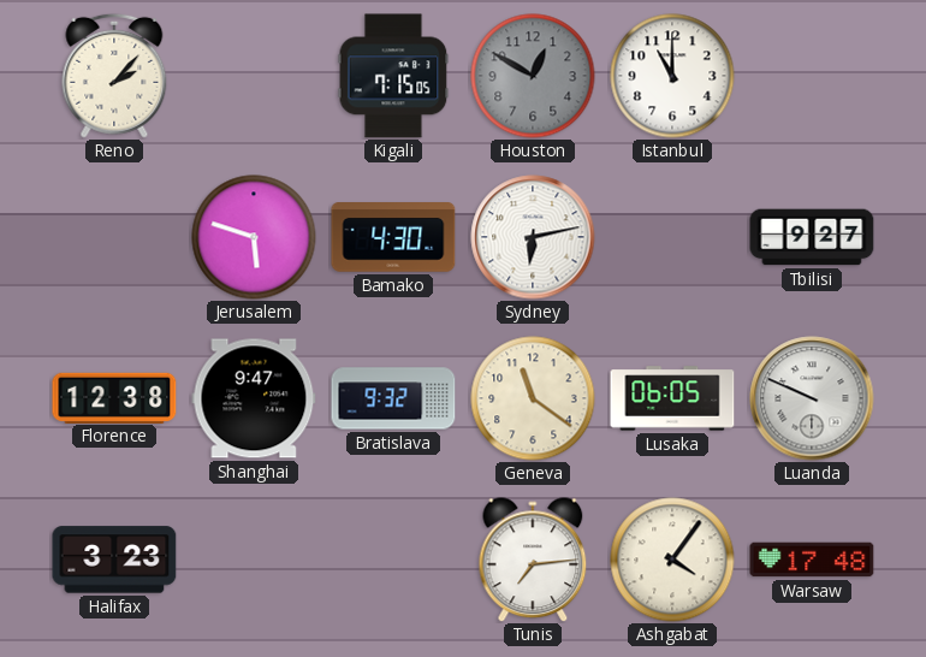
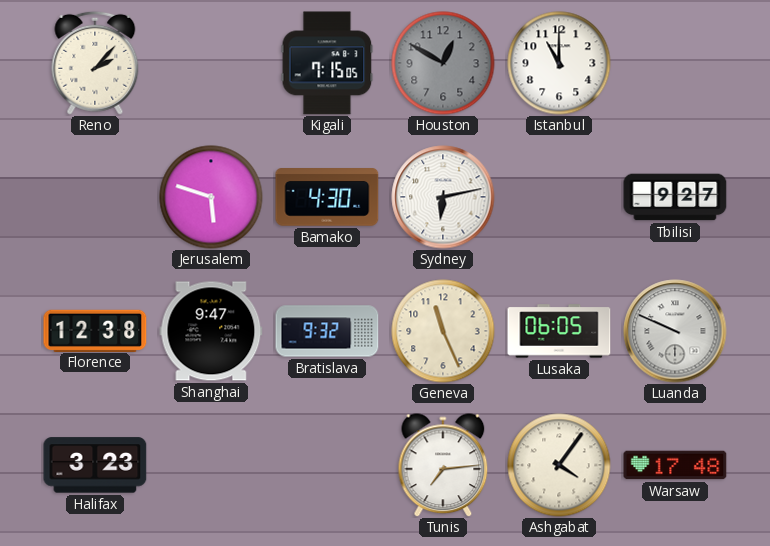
Geneva: 11:21 -> 11:26 (443, 331)
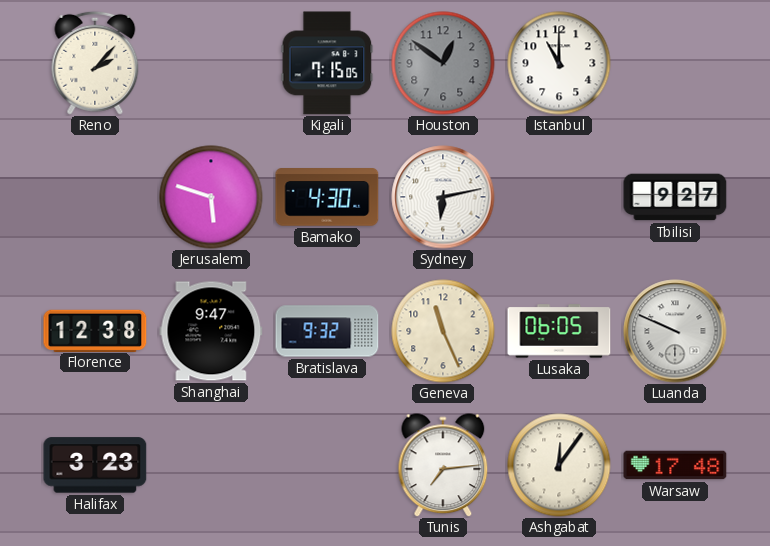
Houston: 12:50 -> 12:51 (443, 63)
Ashgabat: 4:06 -> 12:06 (559, 465)
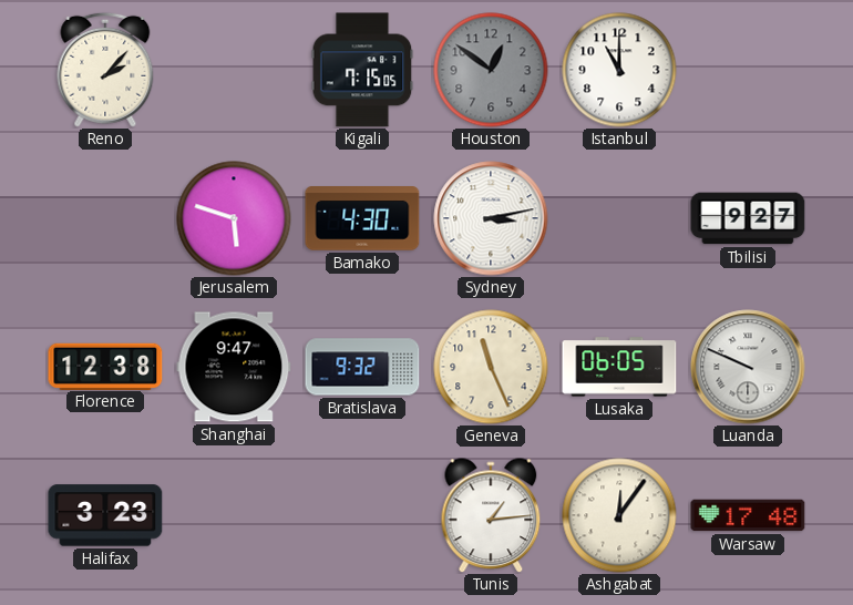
Sydney: 6:13 -> 3:13 (491, 218)
Tunis: 7:14 -> 1:14 (491, 515)
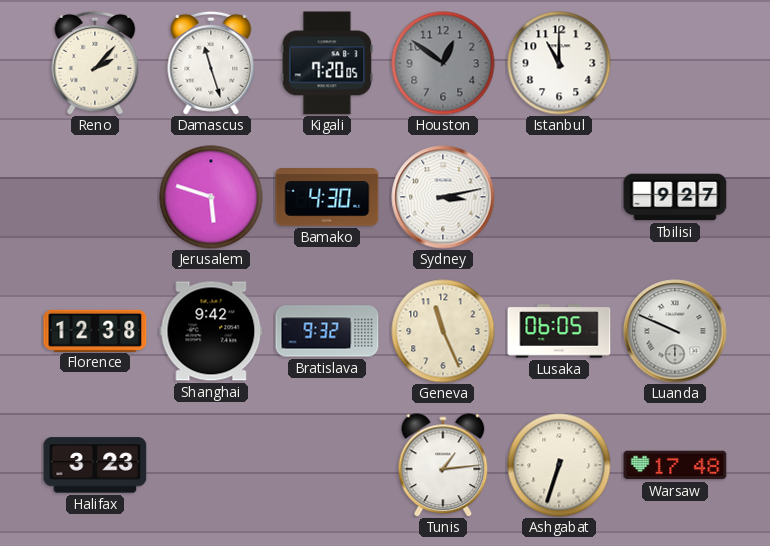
Damascus: none -> 11:27 (211, 63)
Kigali: 7:15 -> 7:20 (327, 63)
Shanghai: 9:47 -> 9:42 (211, 331)
Ashgabat: 12:06 -> 6:33 (559, 465)
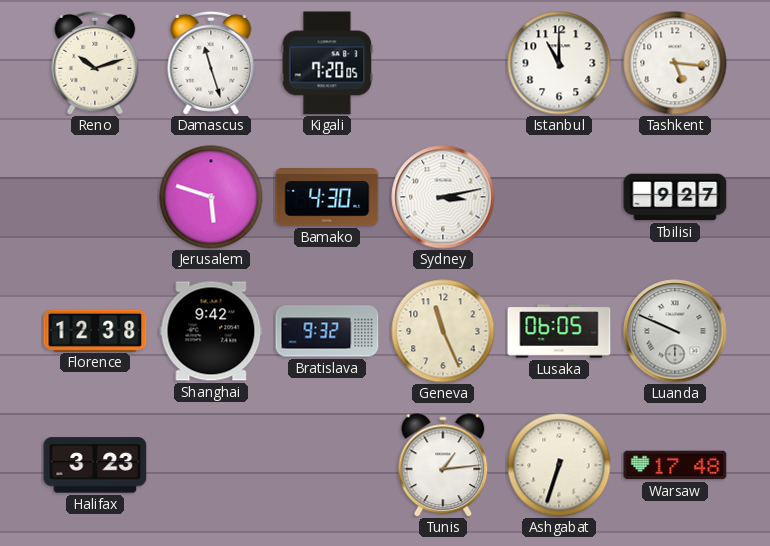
Reno: 2:07 -> 10:12 (95, 63)
Houston: 12:51 -> none (443, 63)
Tashkent: none -> 5:16 (675, 63)
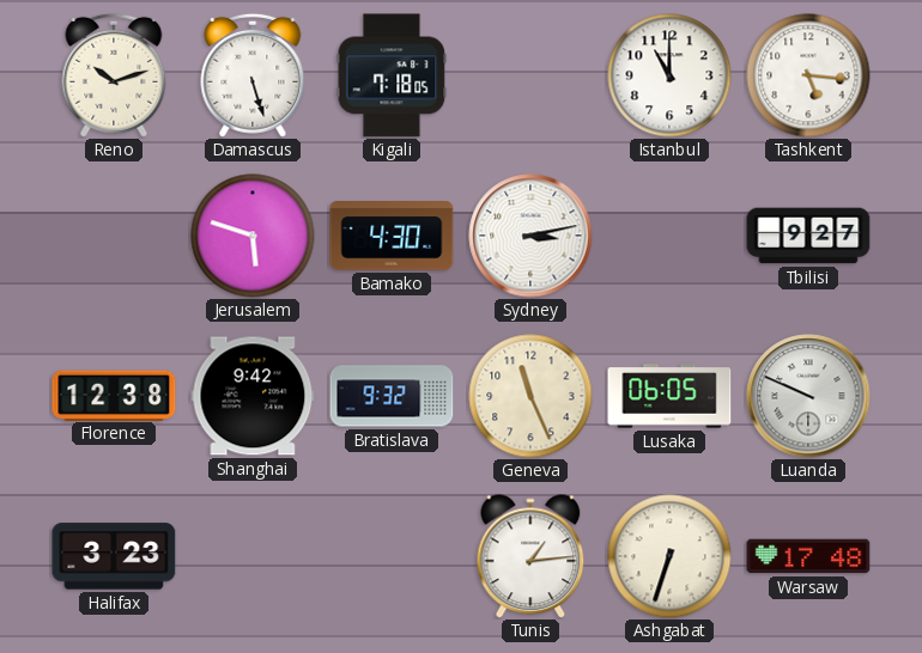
Damascus: 11:27 -> 5:27 (253, 75)
Kigali: 7:20 -> 7:18 (392, 75)
